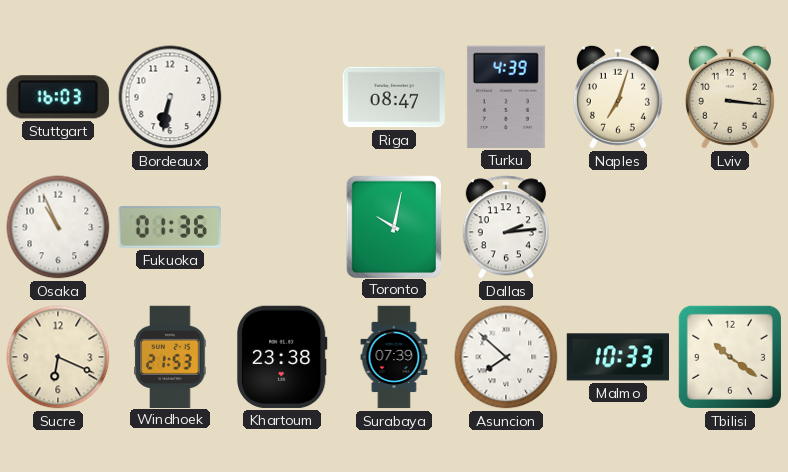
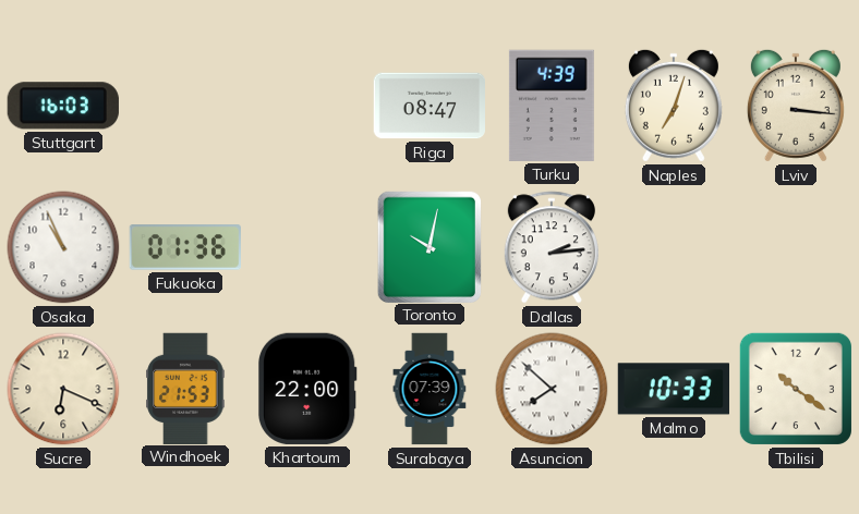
Bordeaux: 6:32 -> none (170, 97)
Khartoum: 23:38 -> 22:00 (307, 389)
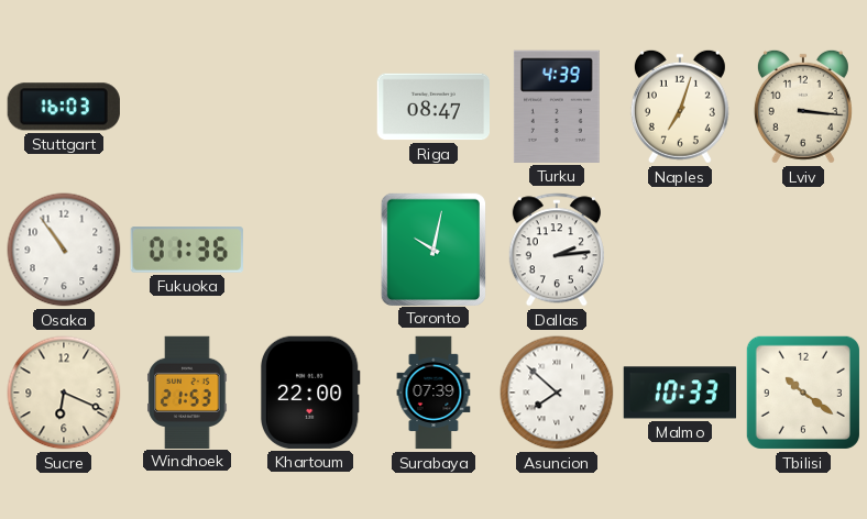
Osaka: 10:56 -> 10:54 (64, 250)
